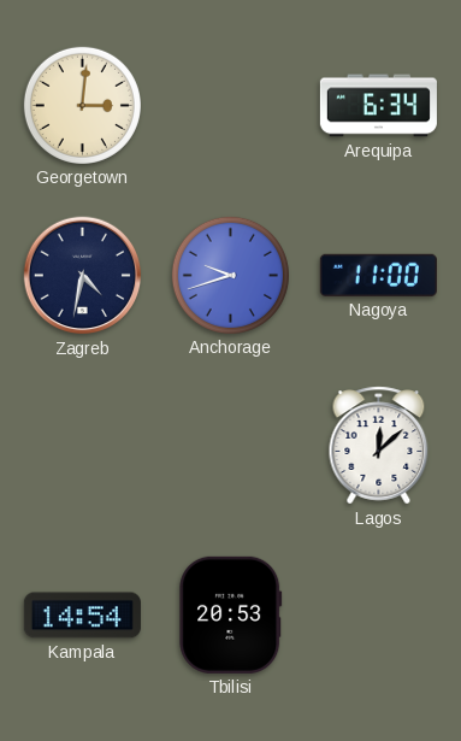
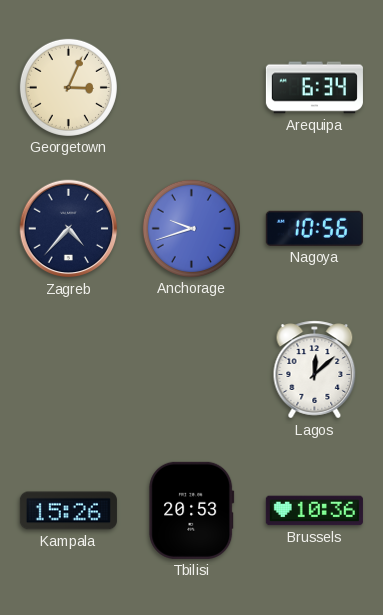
Georgetown: 3:01 -> 3:04 (68, 87)
Zagreb: 4:32 -> 4:37 (69, 229)
Nagoya: 11:00 -> 10:56 (314, 228)
Kampala: 14:54 -> 15:26 (68, 511)
Brussels: none -> 10:36 (314, 511)
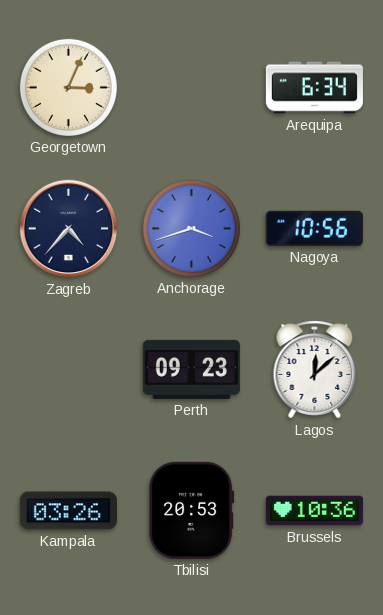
Anchorage: 9:42 -> 3:42 (191, 228)
Perth: none -> 09:23 (191, 369)
Kampala: 15:26 -> 03:26 (68, 511)
